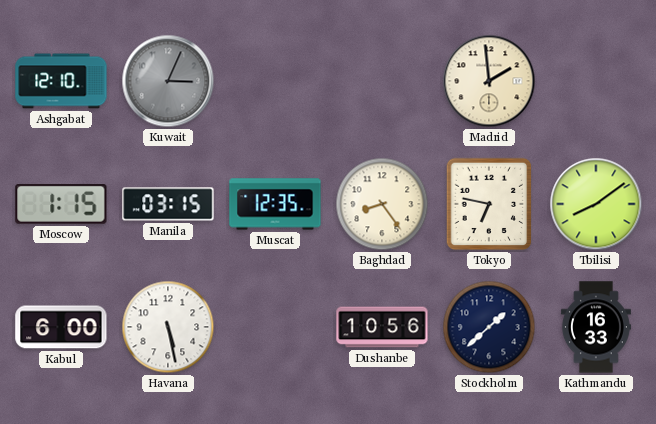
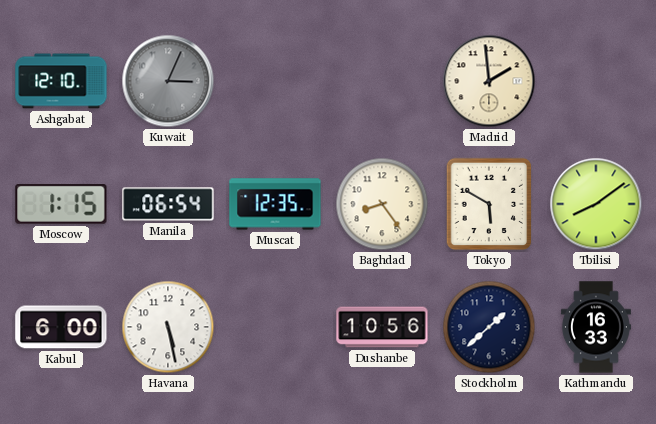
Manila: 03:15 -> 06:54 (168, 204)
Tokyo: 6:47 -> 5:50 (489, 204)
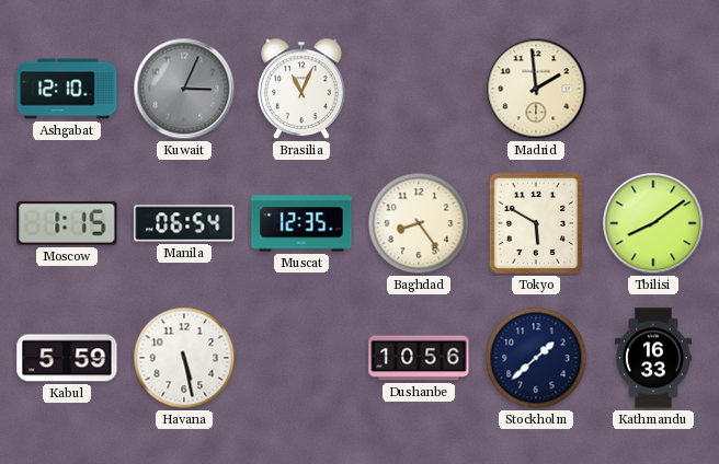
Brasilia: none -> 11:04 (301, 89)
Kabul: 6:00 -> 5:59 (67, 358)
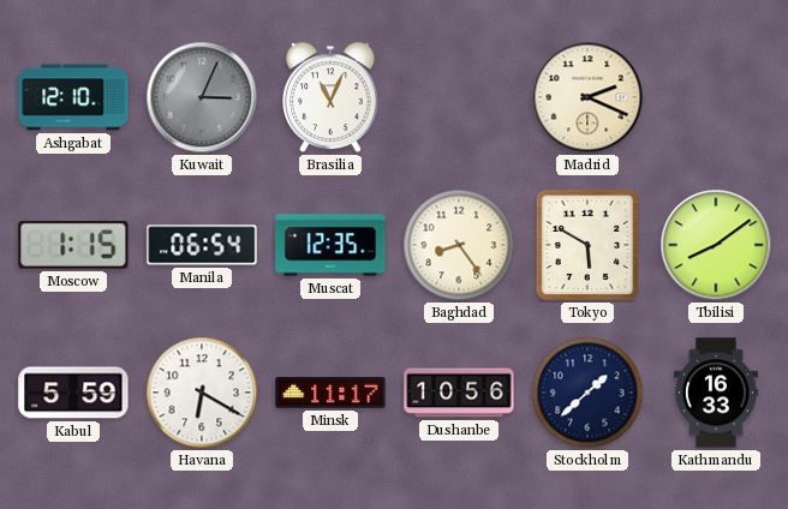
Madrid: 1:59 -> 2:19 (587, 97)
Havana: 5:28 -> 6:20 (202, 393)
Minsk: none -> 11:17 (330, 394)
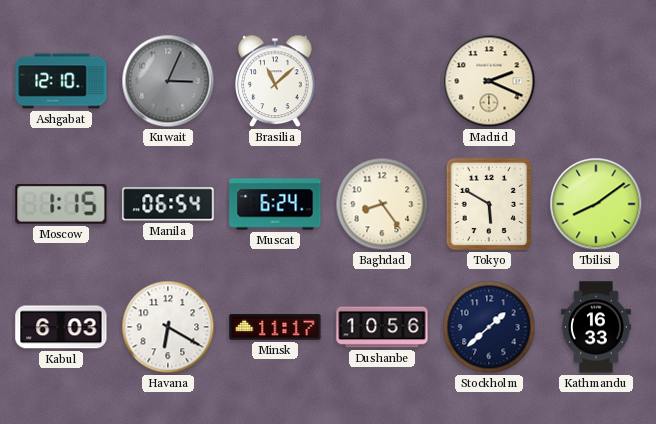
Brasilia: 11:04 -> 11:08 (275, 81)
Muscat: 12:35 -> 6:24 (275, 204)
Kabul: 5:59 -> 6:03 (61, 327)
